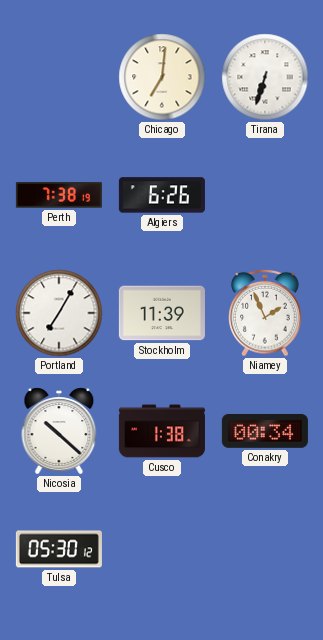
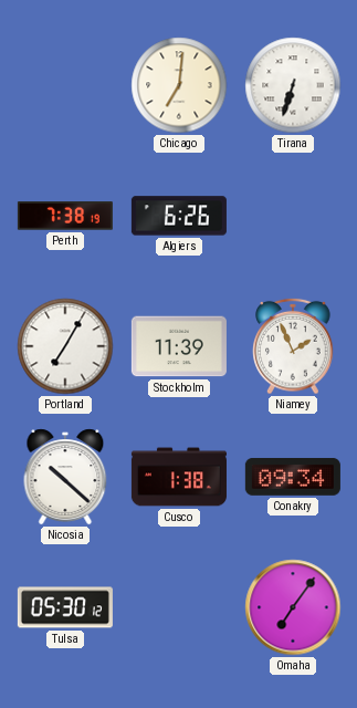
Conakry: 00:34 -> 09:34 (293, 477)
Omaha: none -> 7:06 (293, 607)
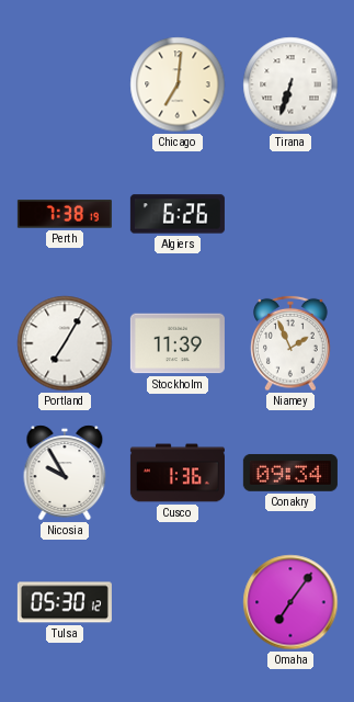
Nicosia: 10:22 -> 9:55 (65, 473)
Cusco: 1:38 -> 1:36 (178, 473)
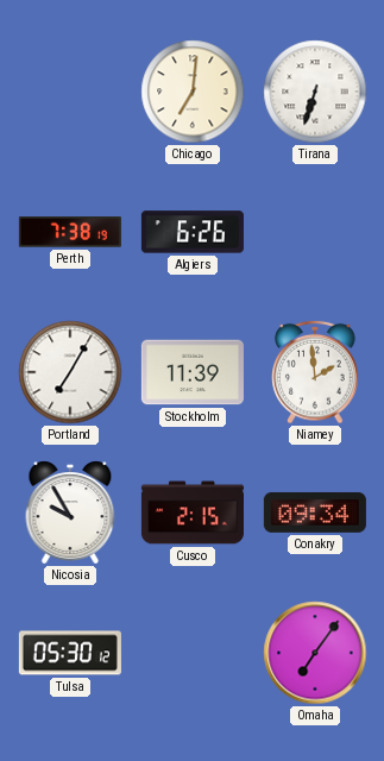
Niamey: 1:56 -> 1:59 (315, 372)
Cusco: 1:36 -> 2:15 (193, 512)
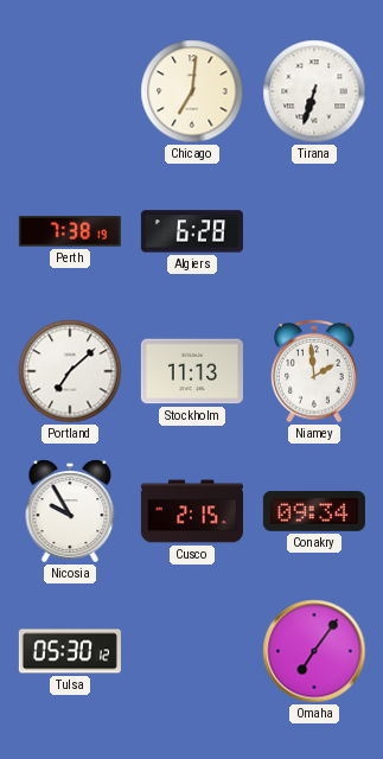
Algiers: 6:26 -> 6:28 (192, 231)
Portland: 7:05 -> 7:08 (70, 371)
Stockholm: 11:39 -> 11:13 (192, 371)
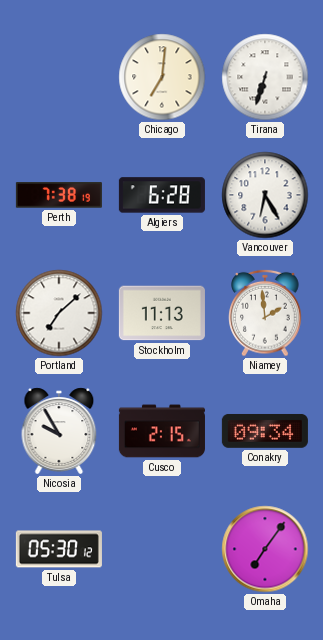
Vancouver: none -> 6:25 (265, 195)
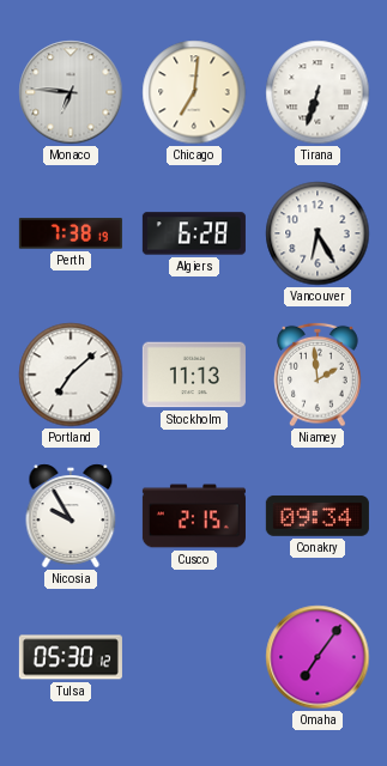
Monaco: none -> 6:46 (71, 92)
